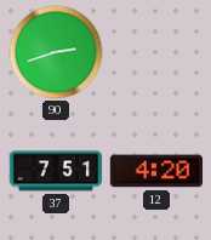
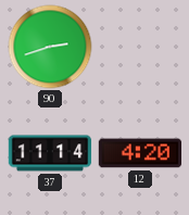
37: 7:51 -> 11:14 (50, 153)
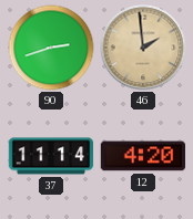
46: none -> 1:59 (143, 48)
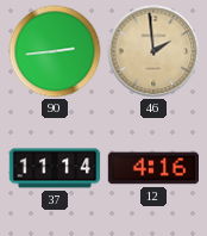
90: 2:42 -> 2:44 (55, 51)
12: 4:20 -> 4:16 (152, 168)
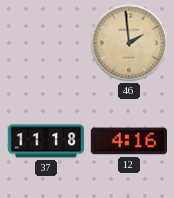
90: 2:44 -> none (55, 51)
37: 11:14 -> 11:18 (46, 141)
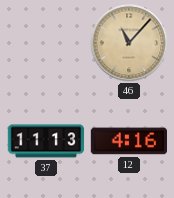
46: 1:59 -> 11:07 (129, 43)
37: 11:18 -> 11:13 (46, 141)
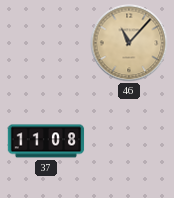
37: 11:13 -> 11:08 (46, 141)
12: 4:16 -> none (128, 141)
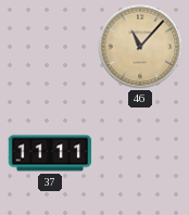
37: 11:08 -> 11:11 (50, 153)
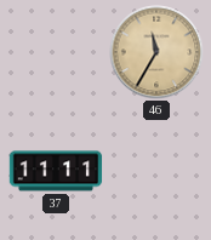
46: 11:07 -> 11:35 (156, 52)
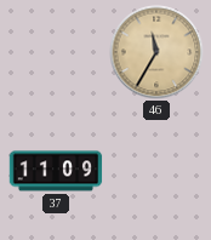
37: 11:11 -> 11:09 (56, 171)
